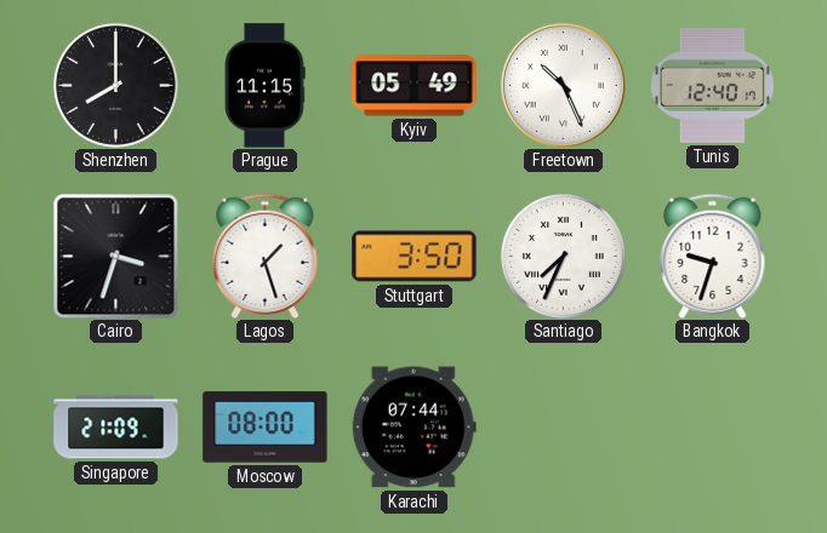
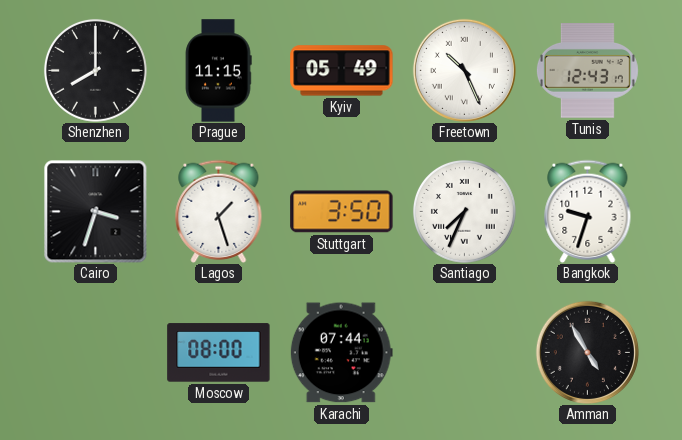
Tunis: 12:40 -> 12:43 (587, 71)
Singapore: 21:09 -> none (116, 428)
Amman: none -> 4:55 (587, 352)
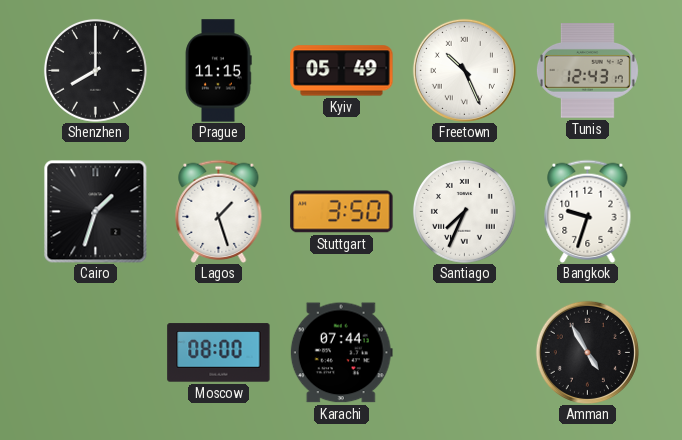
Cairo: 3:33 -> 1:33 (95, 211)
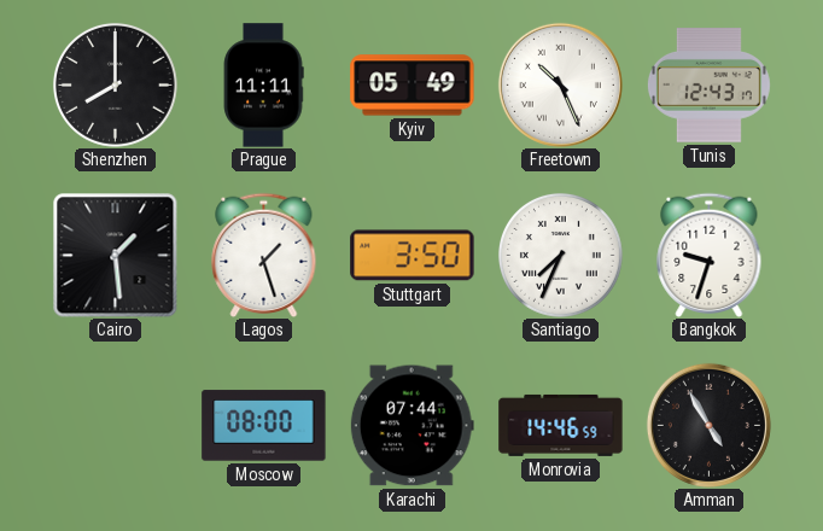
Prague: 11:15 -> 11:11 (263, 86)
Cairo: 1:33 -> 1:29 (115, 255)
Monrovia: none -> 14:46 (561, 425)
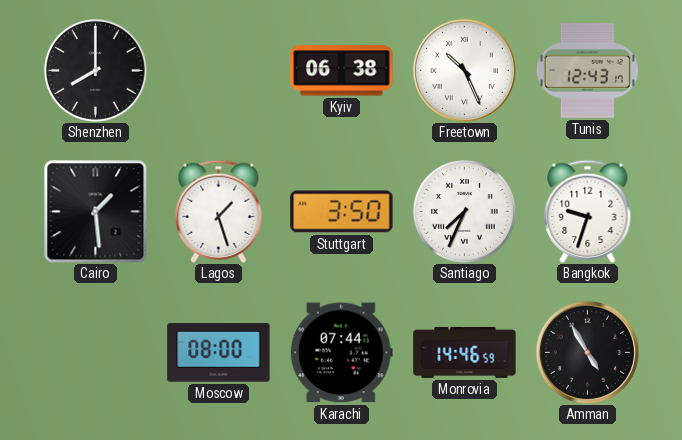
Prague: 11:11 -> none (263, 86)
Kyiv: 05:49 -> 06:38 (342, 71)
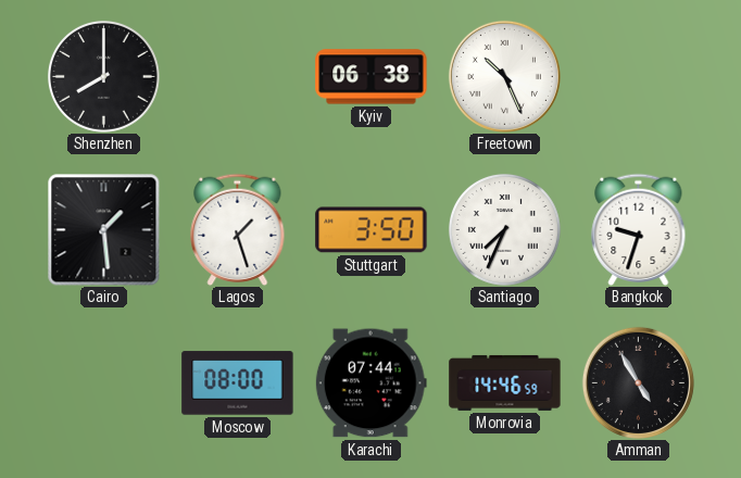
Tunis: 12:43 -> none (587, 71)
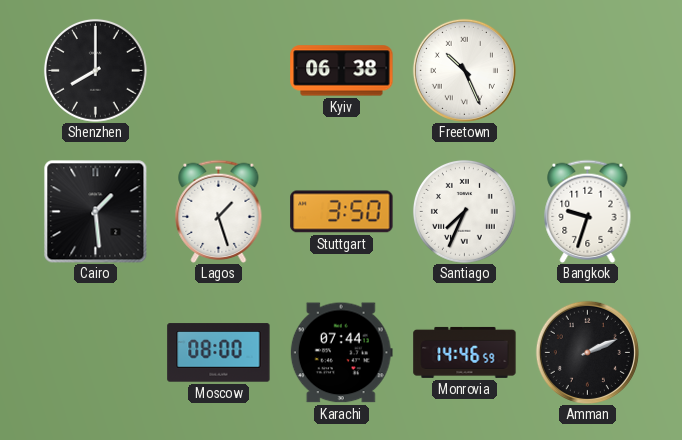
Amman: 4:55 -> 2:11 (587, 352)
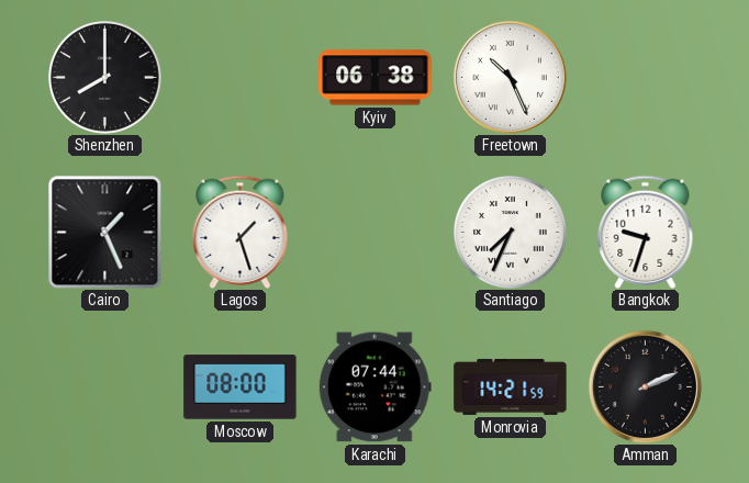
Cairo: 1:29 -> 1:26 (104, 232)
Stuttgart: 3:50 -> none (342, 212)
Monrovia: 14:46 -> 14:21 (511, 386)
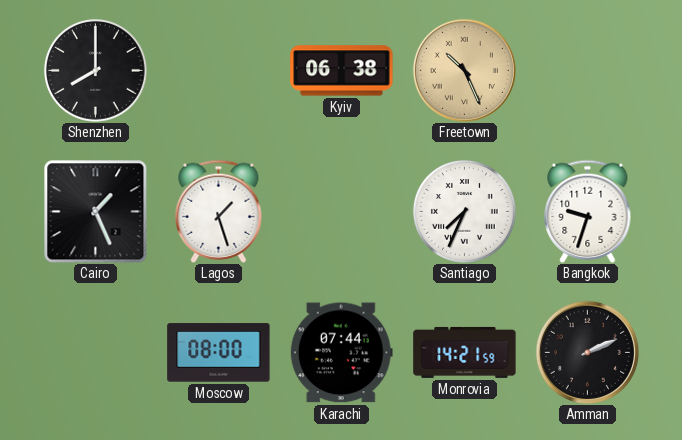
Freetown dial: white -> champagne (464, 70)
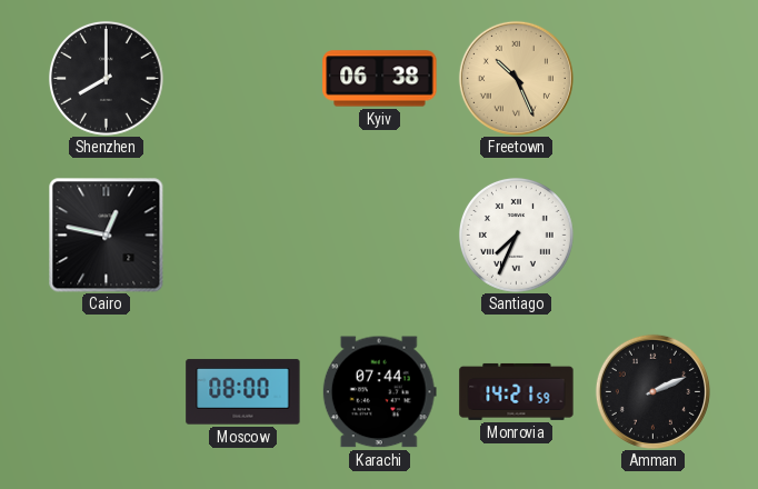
Cairo: 1:26 -> 12:47 (106, 234)
Lagos: 1:27 -> none (219, 211)
Bangkok: 9:33 -> none (588, 211)
